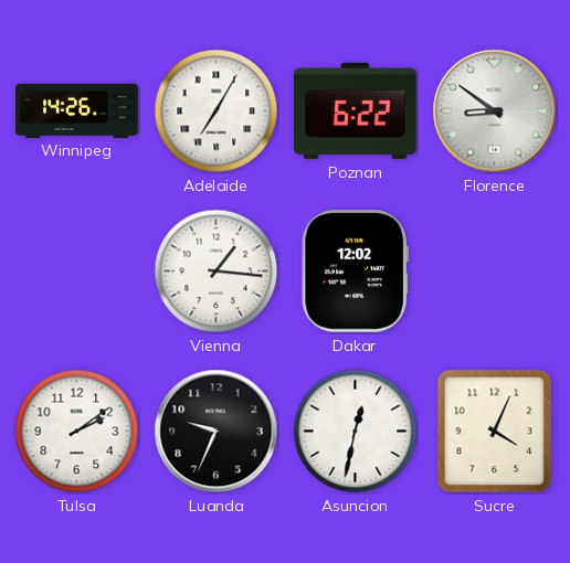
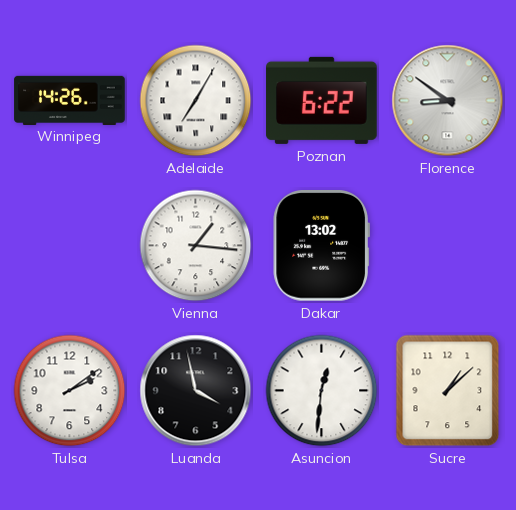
Dakar: 12:02 -> 13:02 (321, 246)
Luanda: 9:34 -> 3:58 (196, 391)
Asuncion: 12:32 -> 12:31 (322, 391)
Sucre: 4:04 -> 1:08 (448, 391)
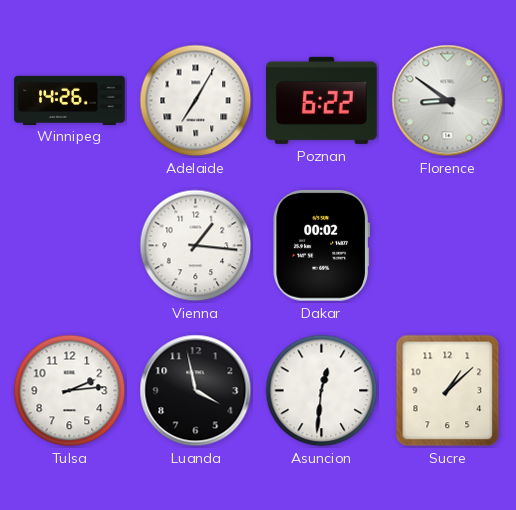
Dakar: 13:02 -> 00:02 (321, 246)
Tulsa: 2:09 -> 2:14 (70, 391)
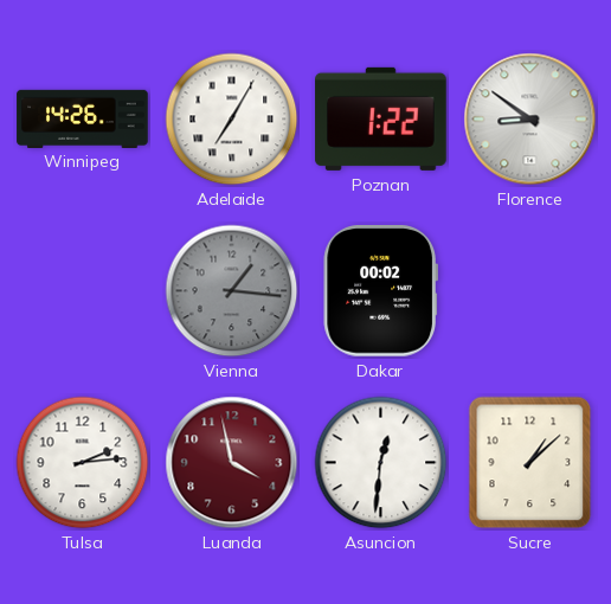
Poznan: 6:22 -> 1:22 (381, 118)
Vienna dial: white -> grey (232, 291)
Luanda dial: black -> burgundy (232, 463)
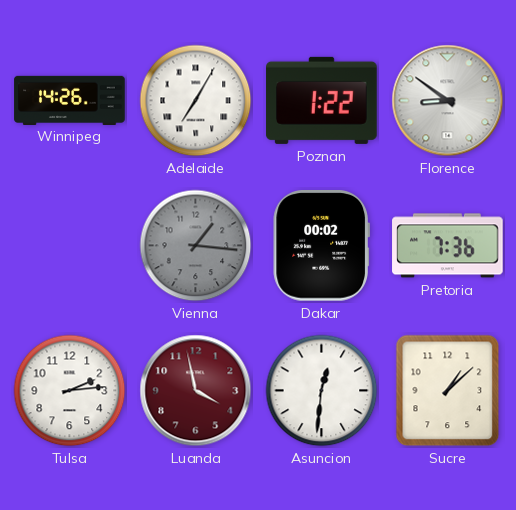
Pretoria: none -> 7:36 (448, 246)
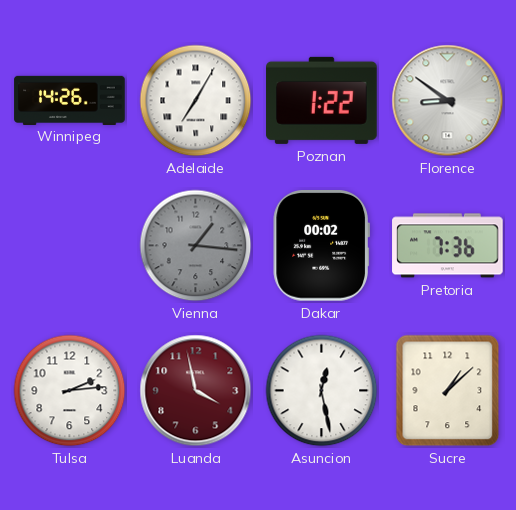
Asuncion: 12:31 -> 12:28 (322, 391)
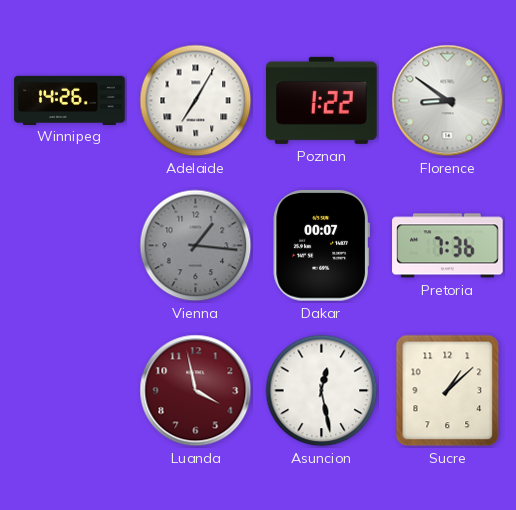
Dakar: 00:02 -> 00:07 (321, 246)
Tulsa: 2:14 -> none (70, 391)
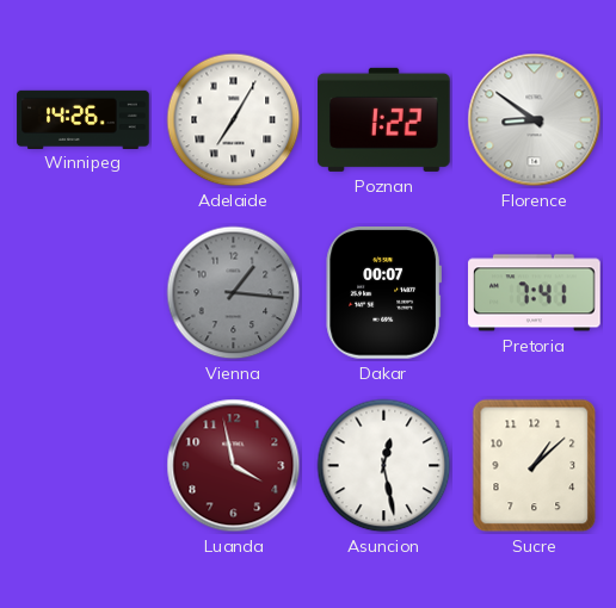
Pretoria: 7:36 -> 7:41 (535, 293)
